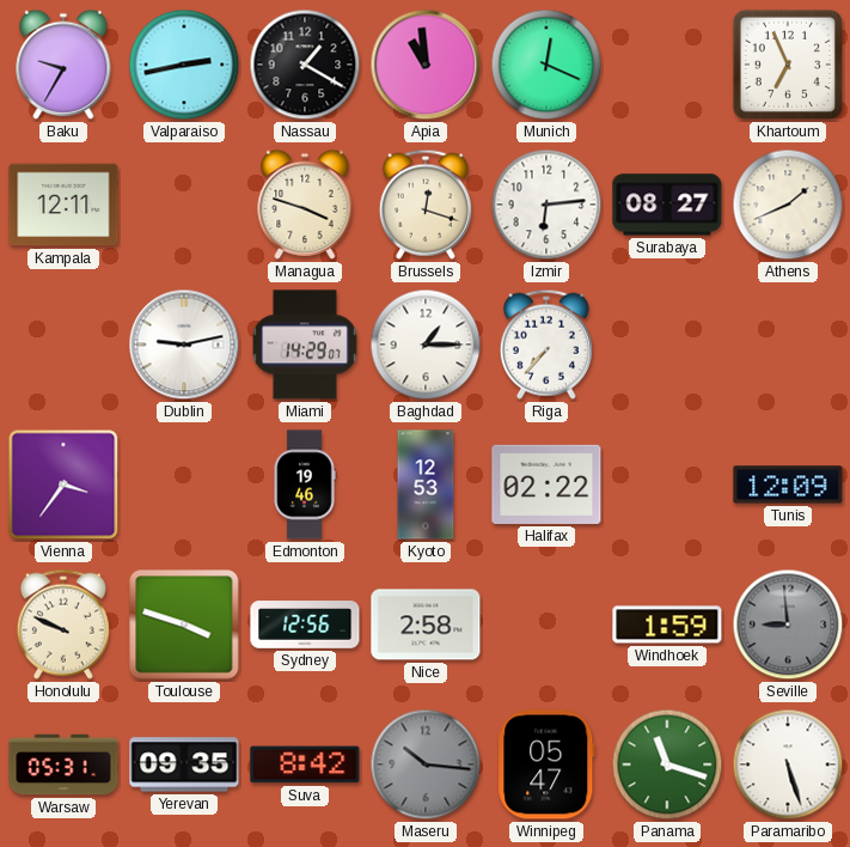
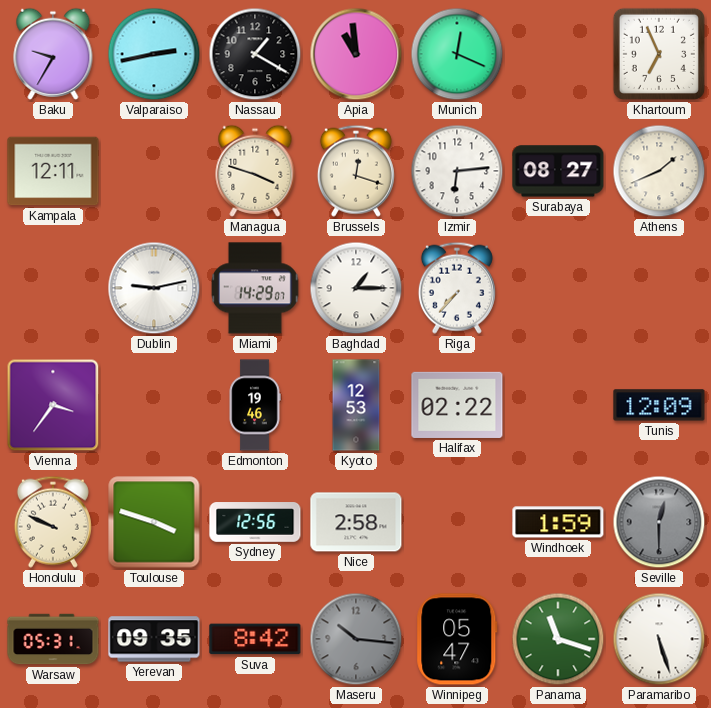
Seville: 8:59 -> 12:30 (659, 522)
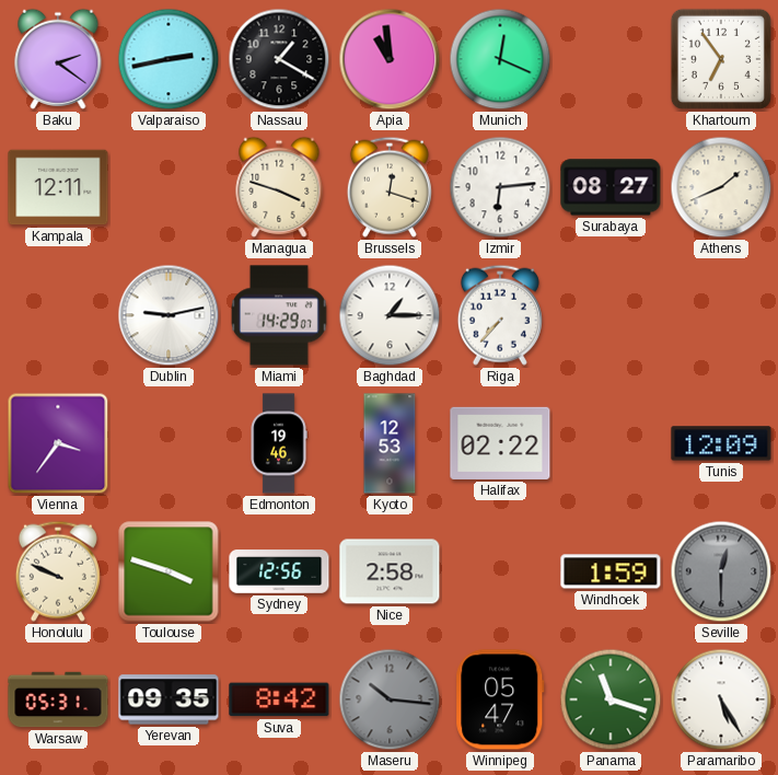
Baku: 9:35 -> 2:21 (58, 59)
Khartoum: 6:56 -> 6:54 (721, 59)
Paramaribo: 5:27 -> 5:25 (721, 699)
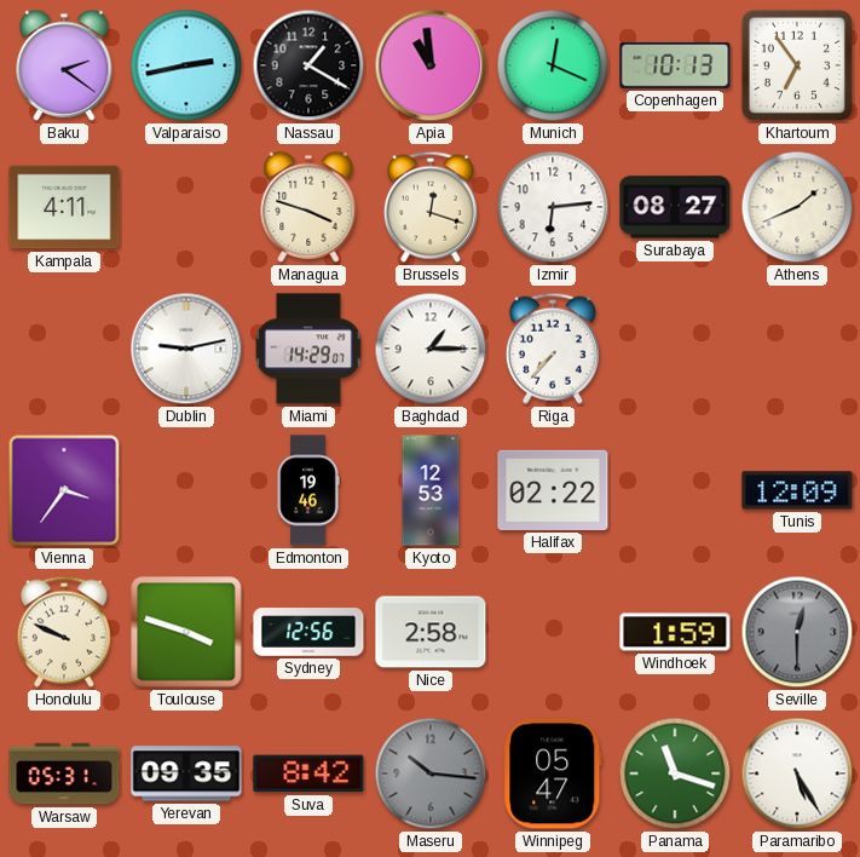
Copenhagen: none -> 10:13 (675, 65)
Kampala: 12:11 -> 4:11 (64, 207)
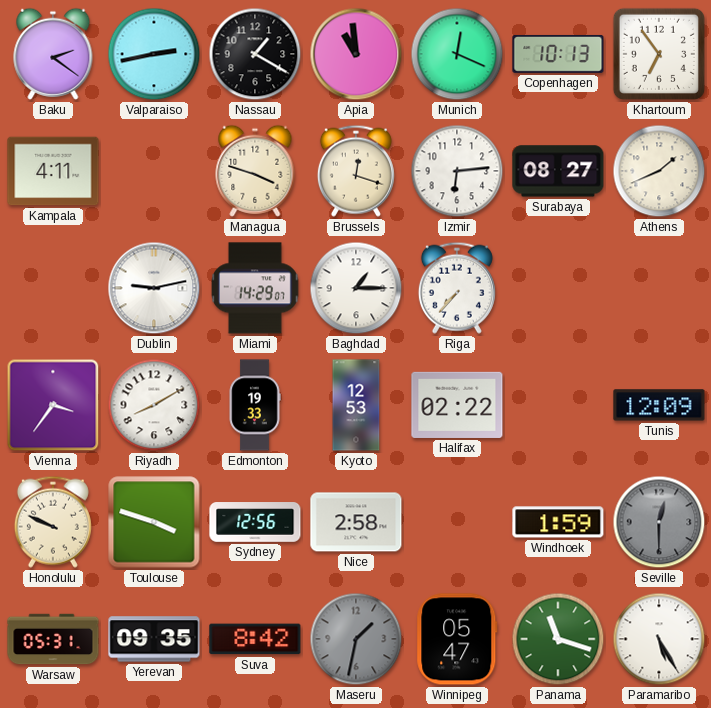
Riyadh: none -> 8:10 (154, 405)
Edmonton: 19:46 -> 19:33 (255, 405)
Maseru: 10:16 -> 1:32 (356, 639)
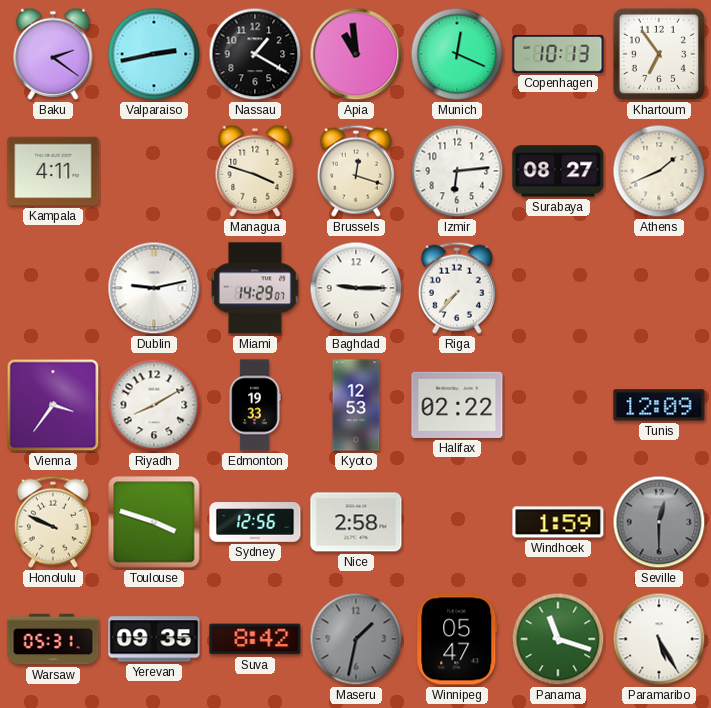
Baghdad: 1:15 -> 9:15 (356, 288)
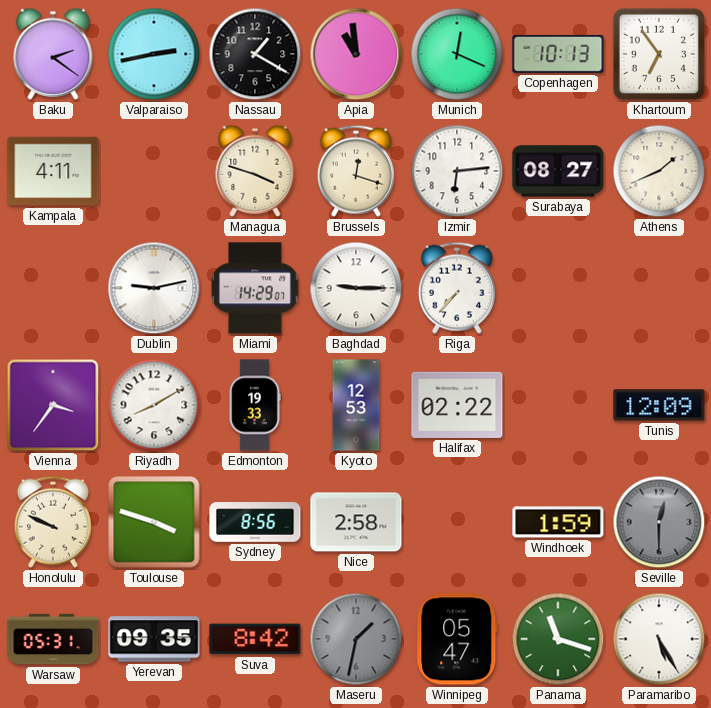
Sydney: 12:56 -> 8:56 (255, 522)
